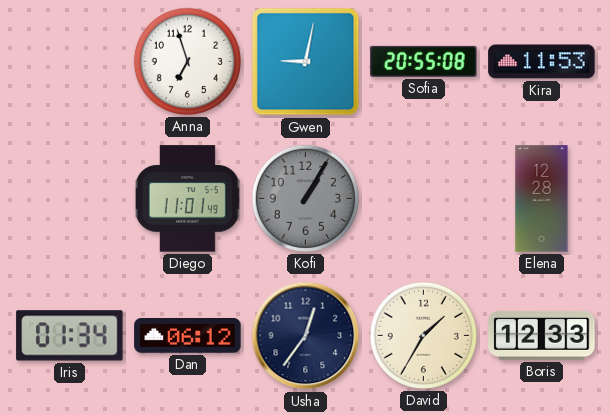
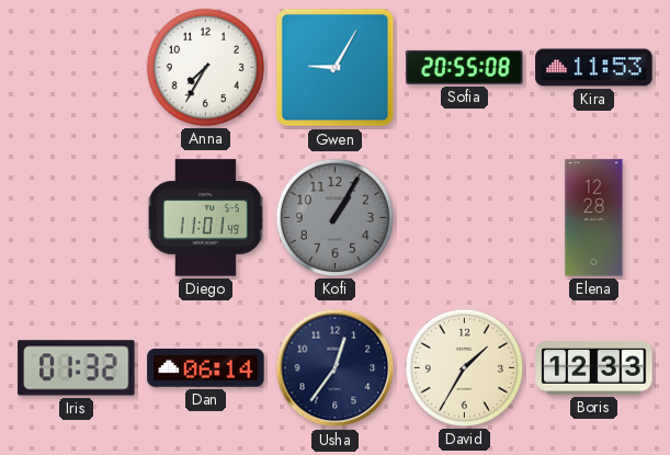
Anna: 6:57 -> 7:35 (205, 67)
Gwen: 9:02 -> 9:05 (336, 68)
Iris: 01:34 -> 01:32 (77, 368)
Dan: 06:12 -> 06:14 (206, 368)
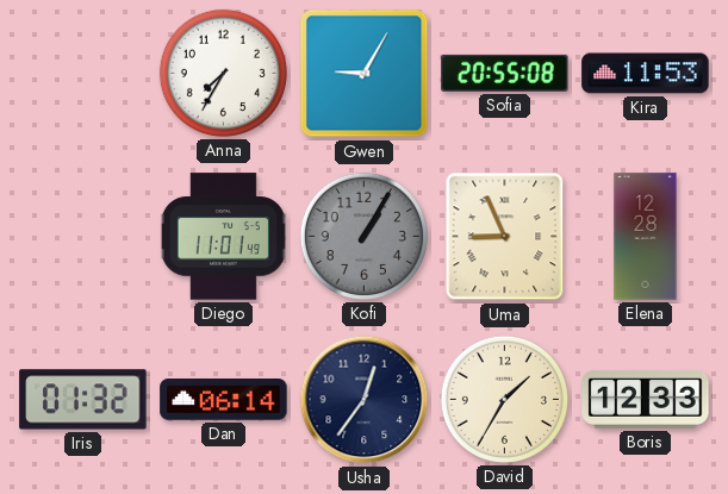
Uma: none -> 8:56 (505, 237)
